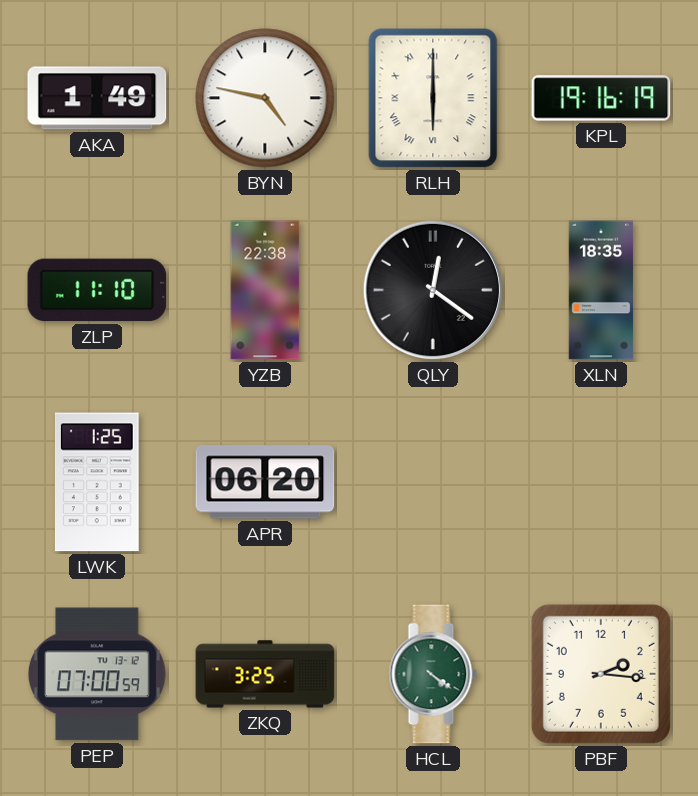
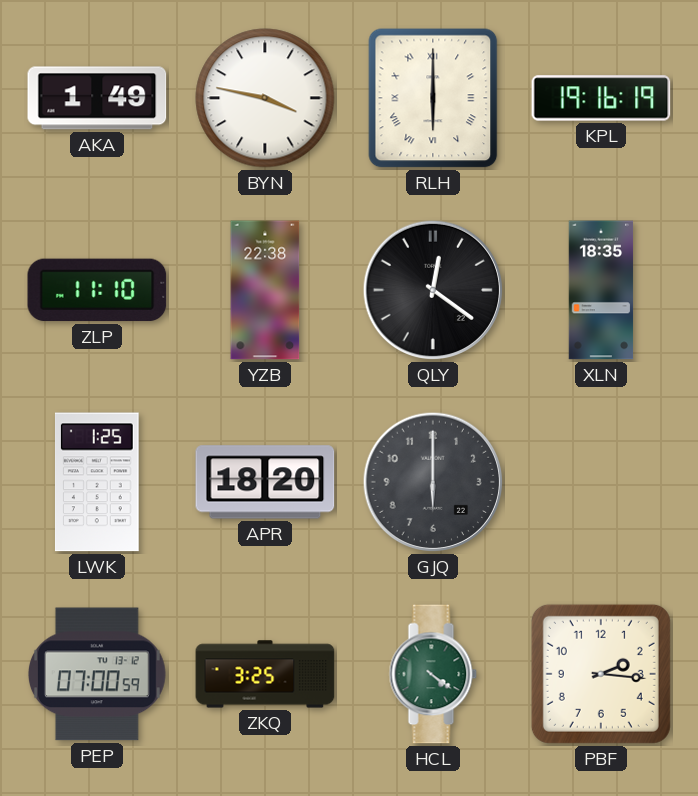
BYN: 4:47 -> 3:47 (265, 98)
APR: 06:20 -> 18:20 (265, 482)
GJQ: none -> 6:00 (433, 482)
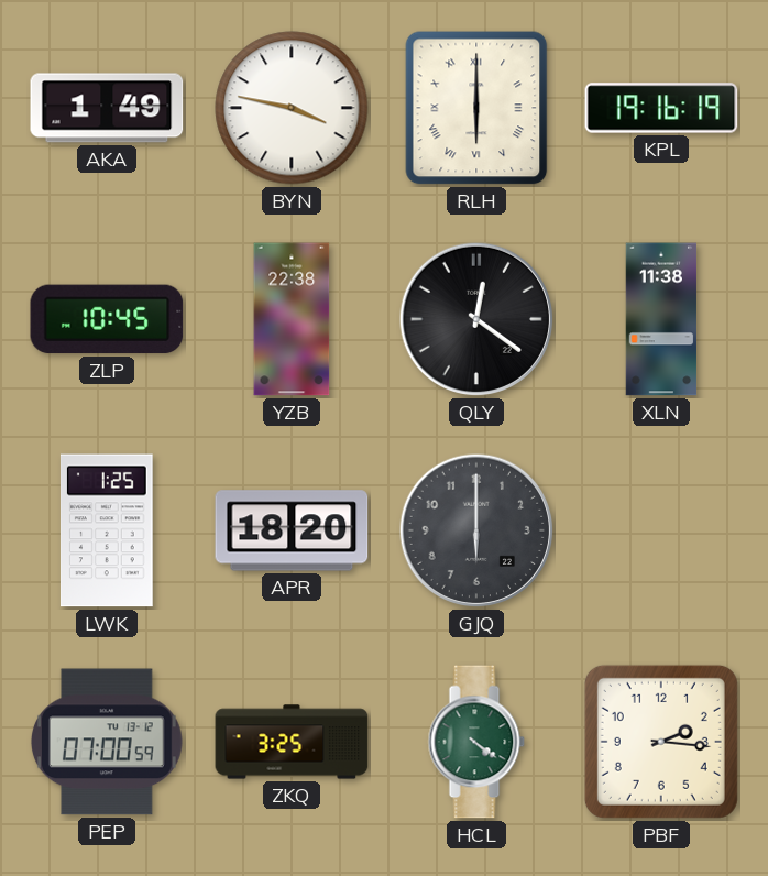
ZLP: 11:10 -> 10:45 (107, 319)
XLN: 18:35 -> 11:38 (661, 319)
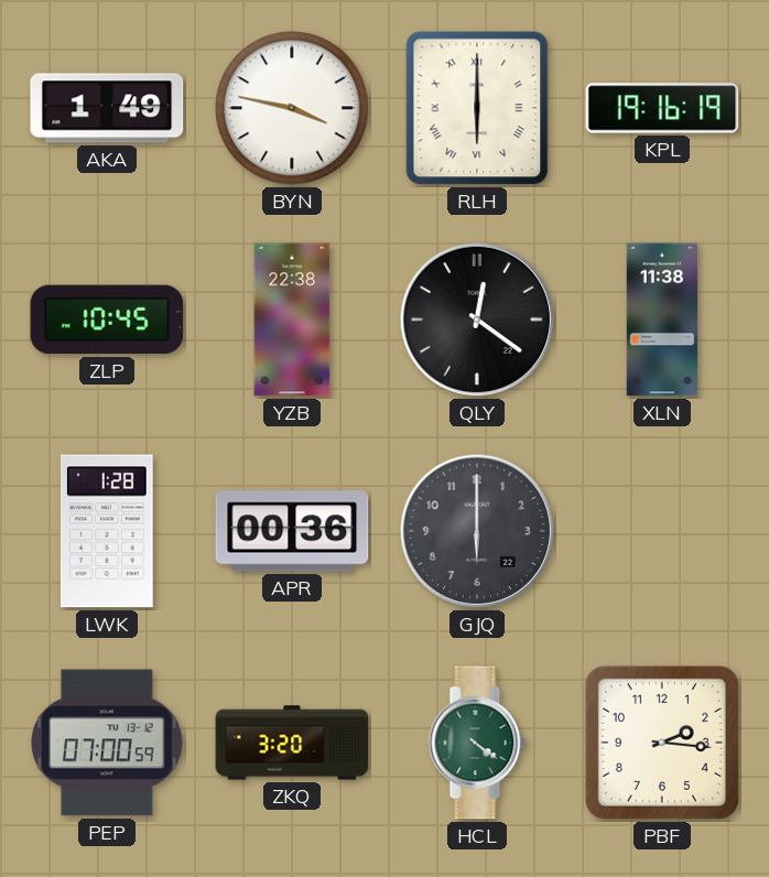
LWK: 1:25 -> 1:28 (107, 531)
APR: 18:20 -> 00:36 (292, 531)
ZKQ: 3:25 -> 3:20 (292, 743)
